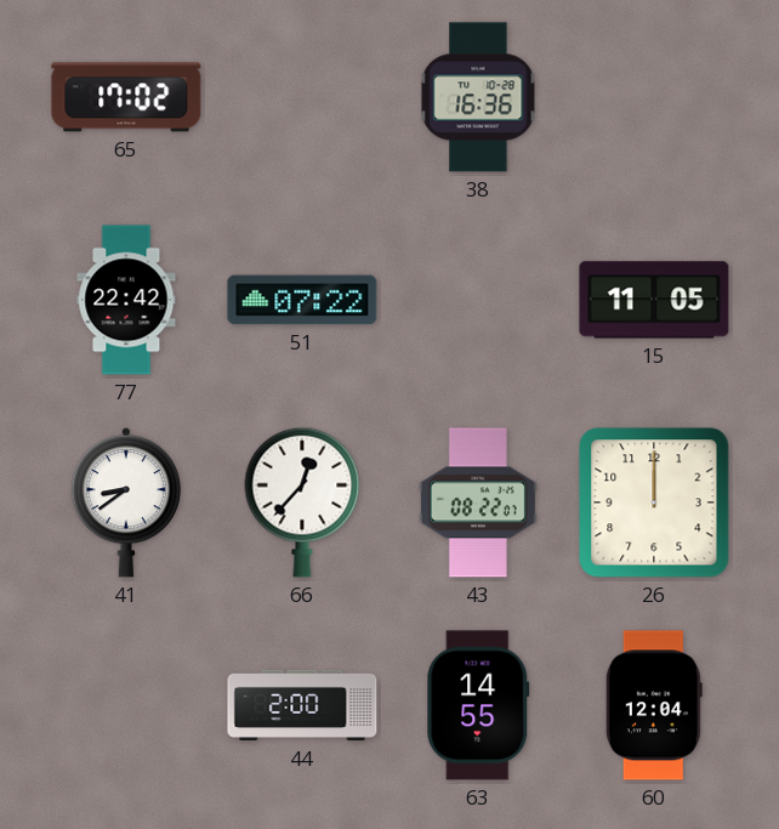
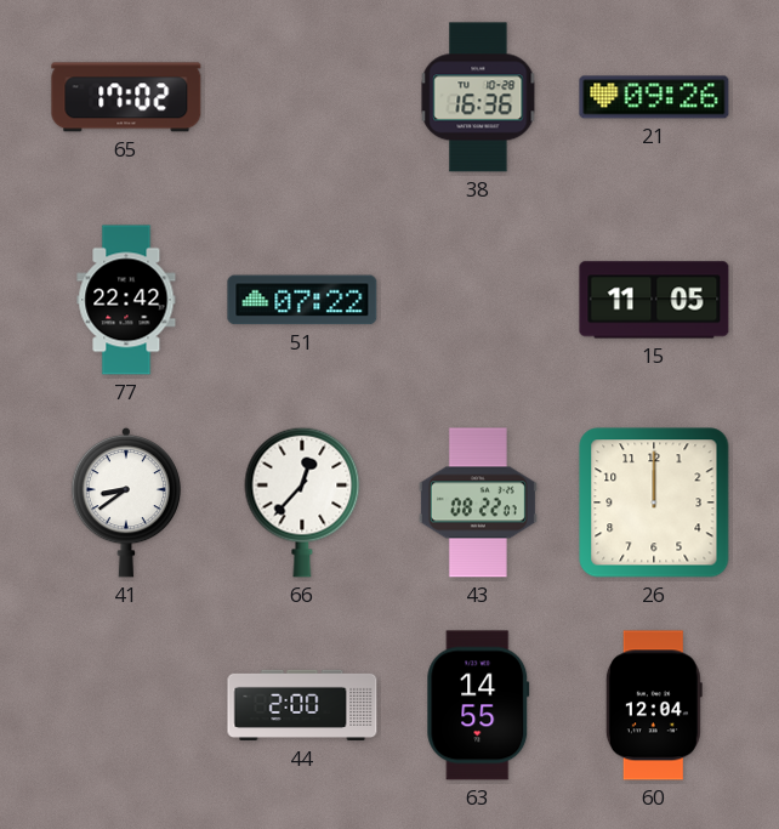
21: none -> 09:26 (654, 97)
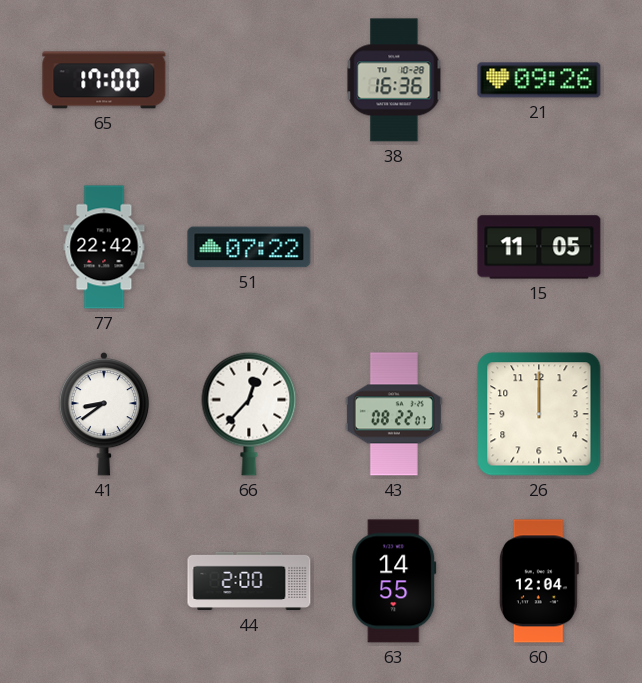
65: 17:02 -> 17:00 (104, 80)
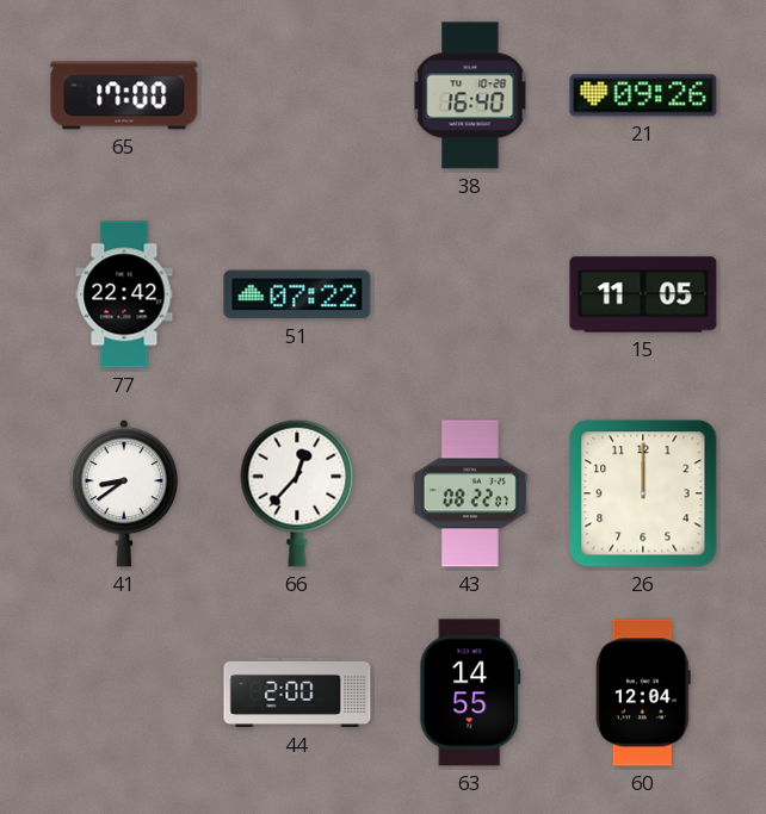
38: 16:36 -> 16:40 (470, 95)
